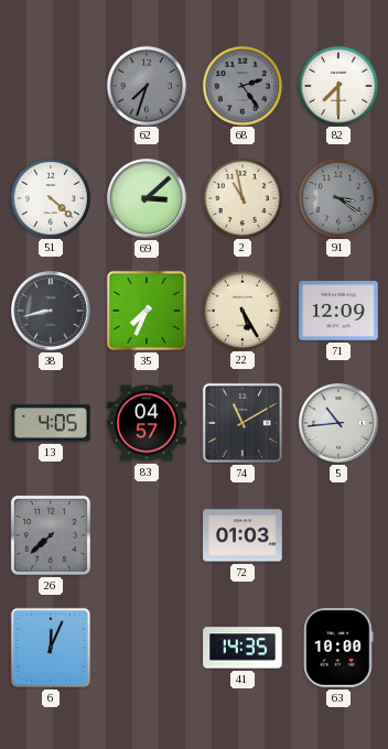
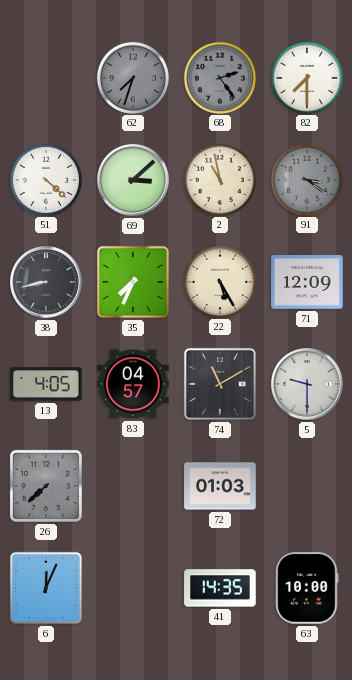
5: 10:44 -> 9:30 (307, 384)
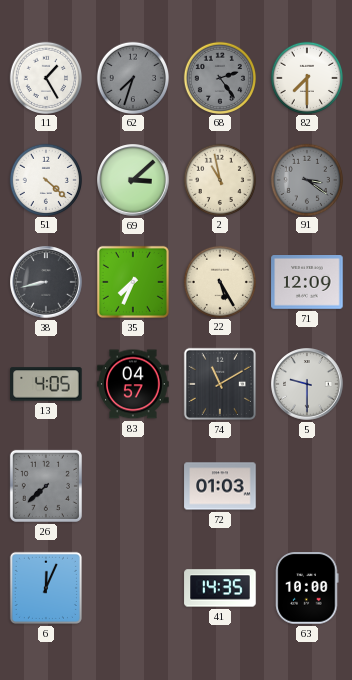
11: none -> 1:25 (45, 77)
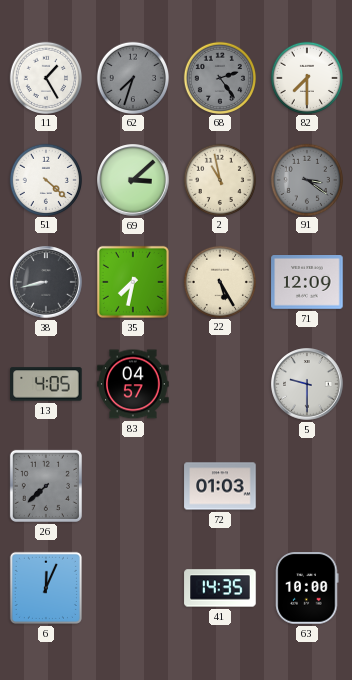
35: 7:34 -> 7:32 (133, 282)
74: 11:10 -> none (220, 384)
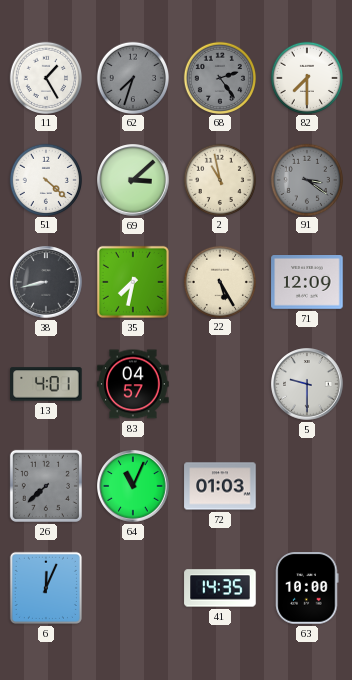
13: 4:05 -> 4:01 (46, 384)
64: none -> 11:04 (133, 486)
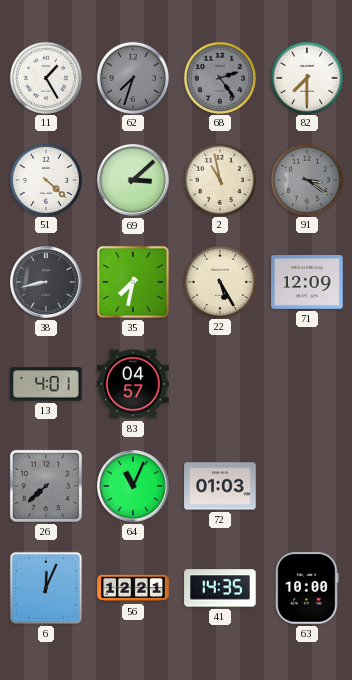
5: 9:30 -> none (307, 384)
56: none -> 12:21 (133, 588)
